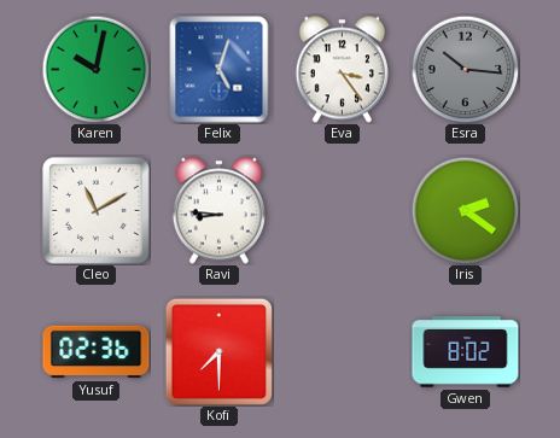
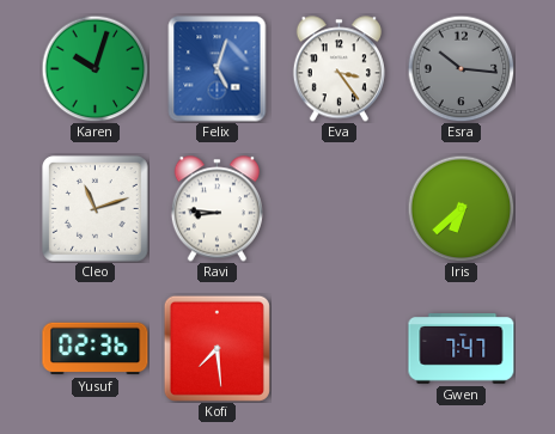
Karen: 10:02 -> 10:03 (94, 68)
Cleo: 11:10 -> 11:12 (96, 209)
Iris: 2:21 -> 6:38 (461, 208)
Kofi: 7:30 -> 7:29 (216, 348)
Gwen: 8:02 -> 7:47 (462, 349)
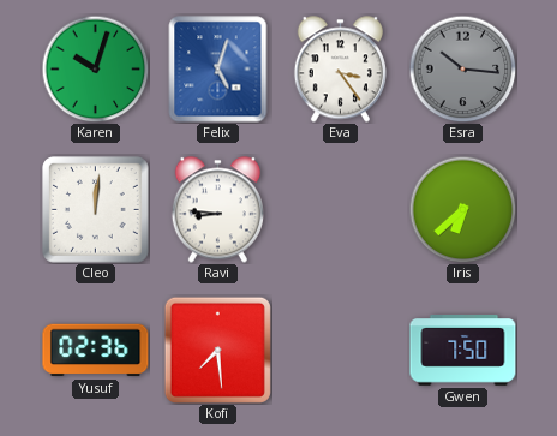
Cleo: 11:12 -> 12:01 (96, 210)
Gwen: 7:47 -> 7:50 (463, 351)
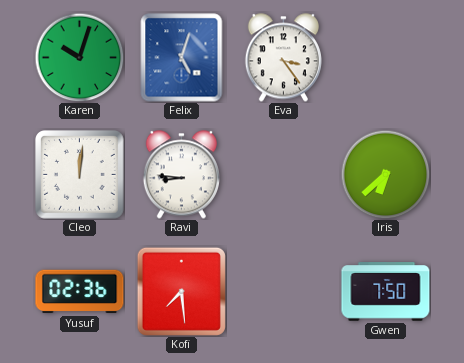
Esra: 10:16 -> none (462, 68)
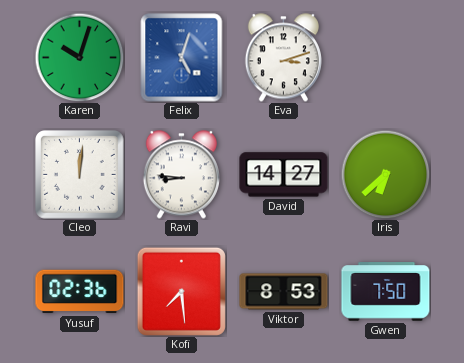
Eva: 3:24 -> 3:12 (283, 58)
David: none -> 14:27 (284, 175)
Viktor: none -> 8:53 (284, 292)
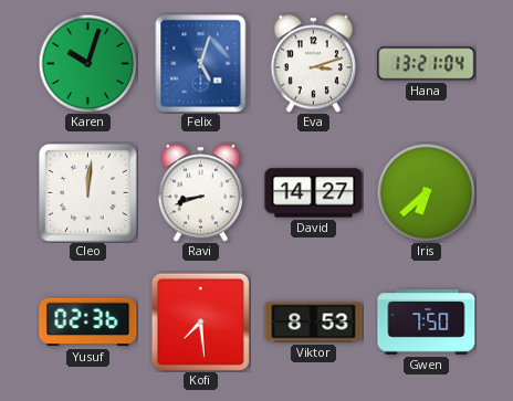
Hana: none -> 13:21 (427, 64)
Ravi: 8:46 -> 8:42 (200, 193)
